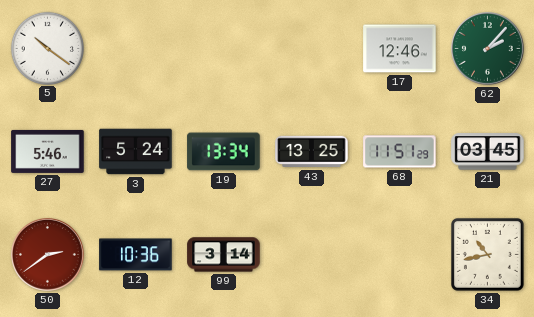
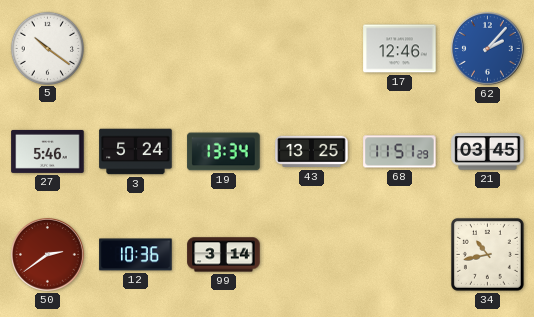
62 dial: green -> blue (488, 49)
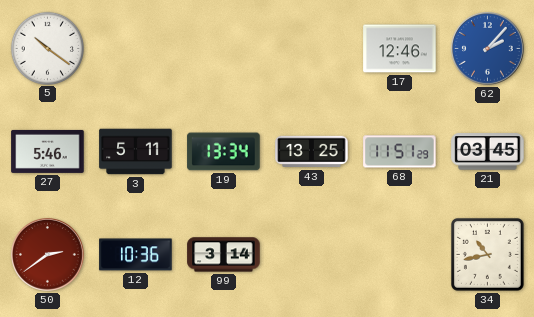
3: 5:24 -> 5:11 (136, 152)
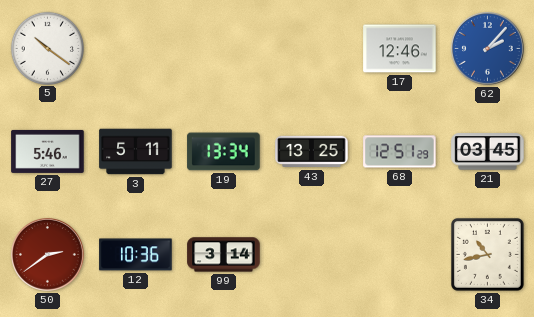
68: 11:51 -> 12:51 (400, 152)
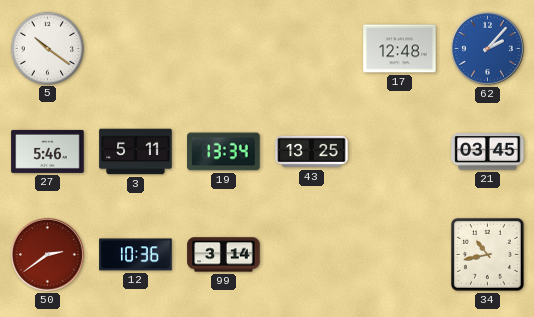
17: 12:46 -> 12:48 (400, 49)
68: 12:51 -> none (400, 152)
